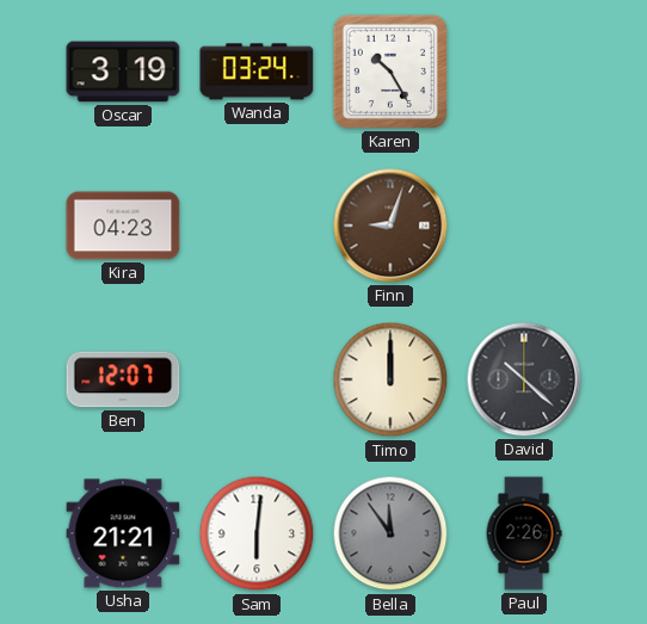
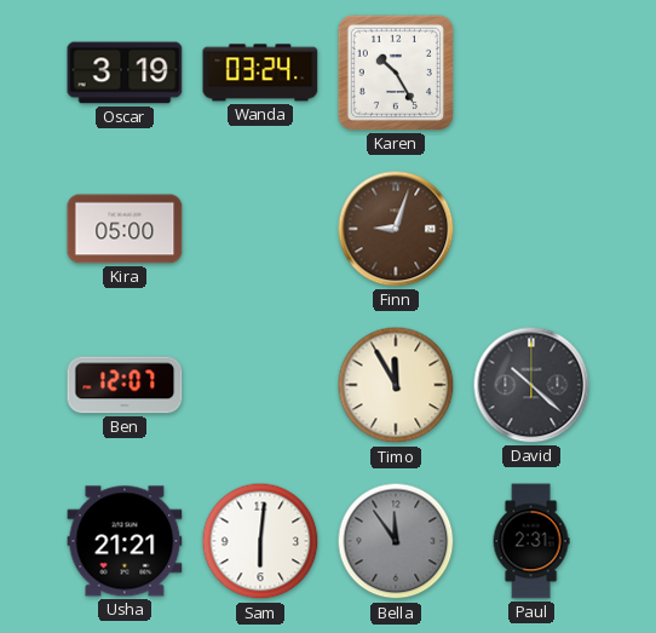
Kira: 04:23 -> 05:00 (125, 229)
Timo: 12:00 -> 11:55 (396, 385)
Paul: 2:26 -> 2:31 (531, 541)
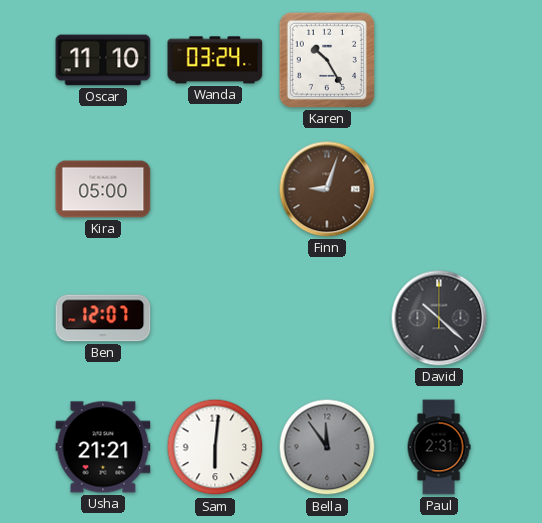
Oscar: 3:19 -> 11:10 (103, 60)
Timo: 11:55 -> none (396, 385)
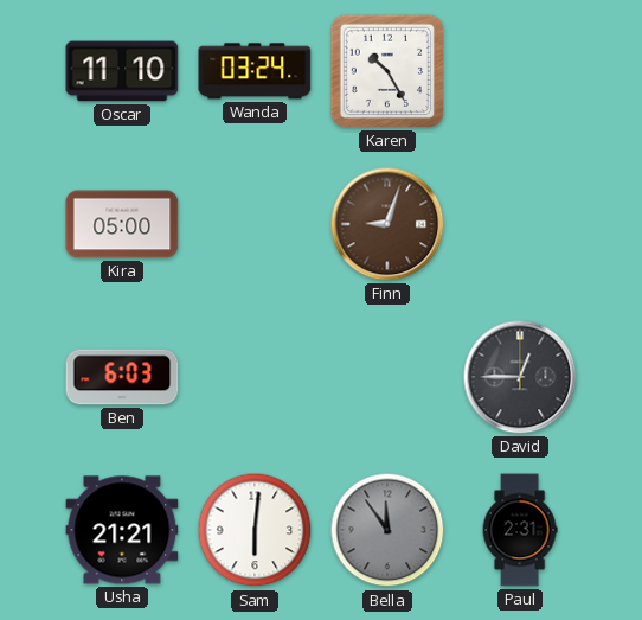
Ben: 12:07 -> 6:03 (122, 377)
David: 10:22 -> 12:45 (520, 377)
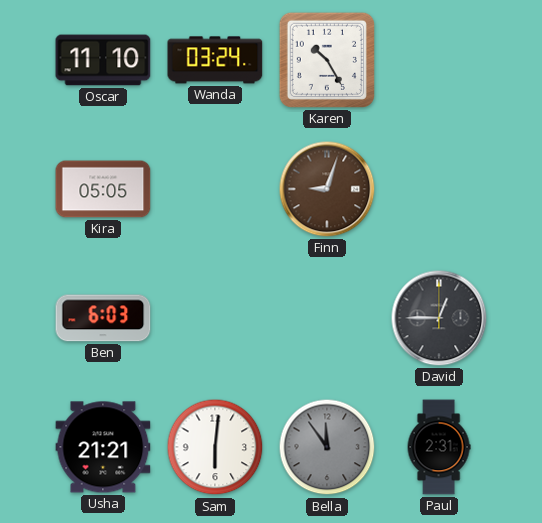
Kira: 05:00 -> 05:05 (103, 189)
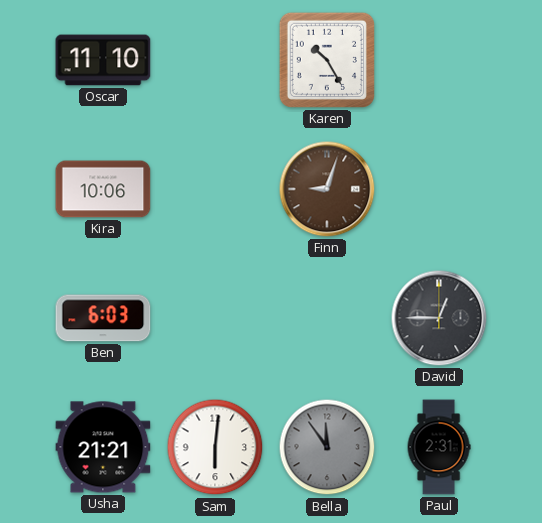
Wanda: 03:24 -> none (215, 60)
Kira: 05:05 -> 10:06 (103, 189)
